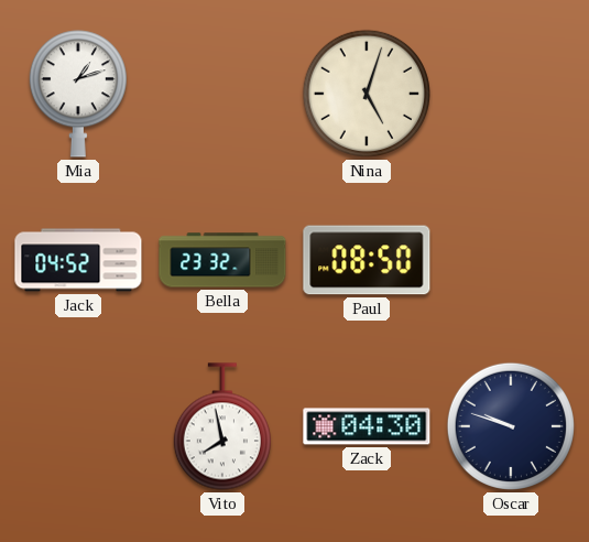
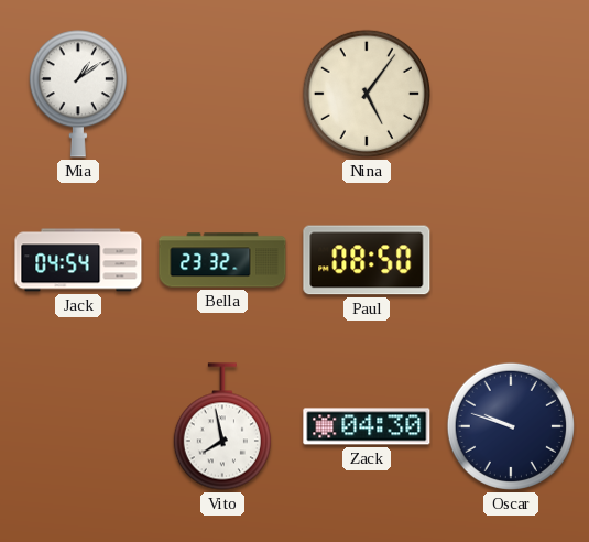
Mia: 1:12 -> 1:09 (78, 94)
Nina: 5:03 -> 5:06 (367, 94)
Jack: 04:52 -> 04:54 (78, 260)
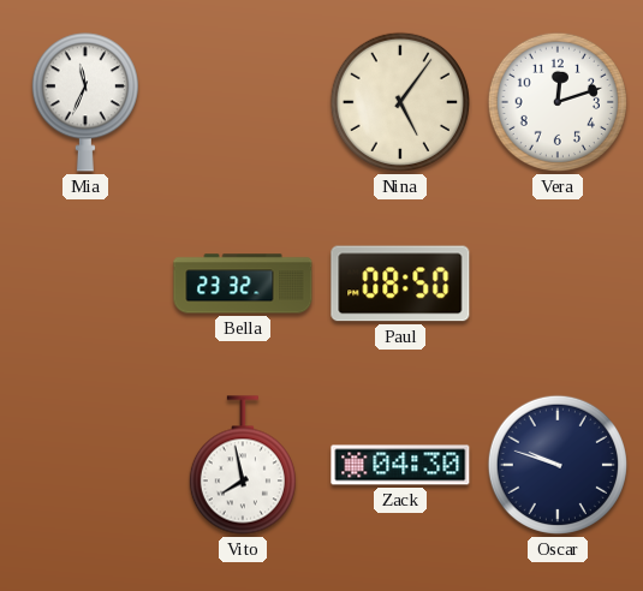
Mia: 1:09 -> 11:34 (85, 102)
Vera: none -> 12:12 (558, 102)
Jack: 04:54 -> none (78, 260)
